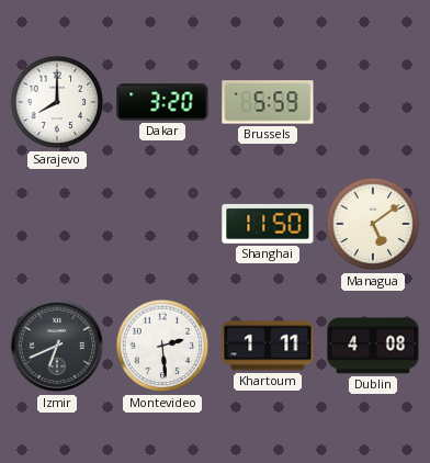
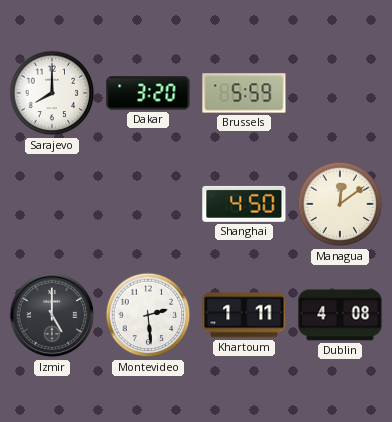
Shanghai: 11:50 -> 4:50 (244, 204)
Managua: 5:09 -> 12:09 (340, 204)
Izmir: 6:41 -> 5:00 (52, 315)
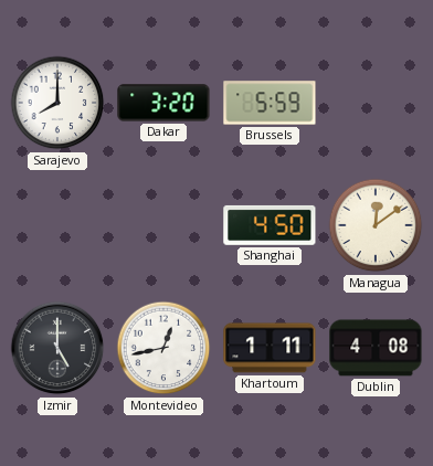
Montevideo: 2:29 -> 12:43 (163, 348)
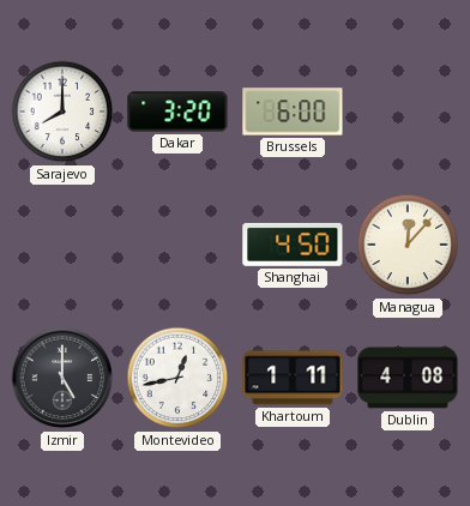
Brussels: 5:59 -> 6:00 (293, 112)
Managua: 12:09 -> 12:07 (408, 245)
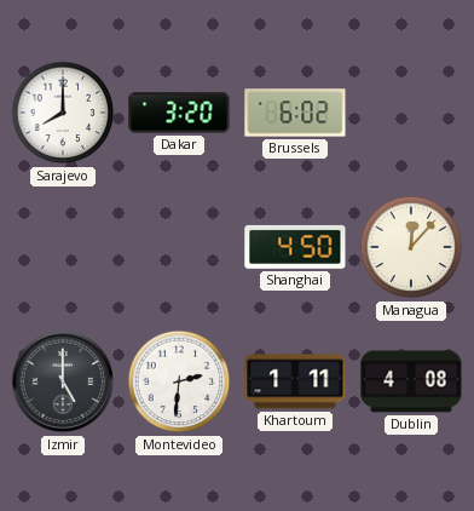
Brussels: 6:00 -> 6:02 (295, 113)
Montevideo: 12:43 -> 2:31 (179, 381)
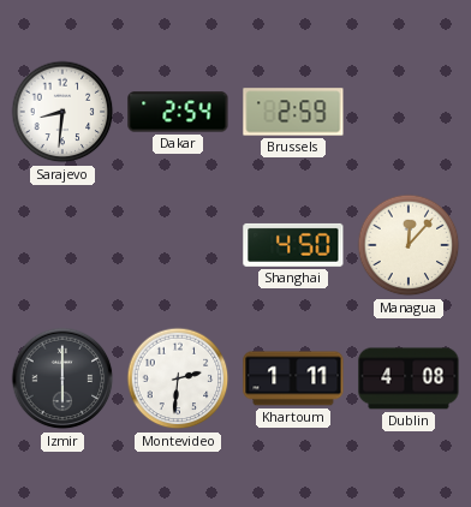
Sarajevo: 8:00 -> 8:31 (62, 112)
Dakar: 3:20 -> 2:54 (178, 112)
Brussels: 6:02 -> 2:59 (293, 112)
Izmir: 5:00 -> 6:00 (62, 378)
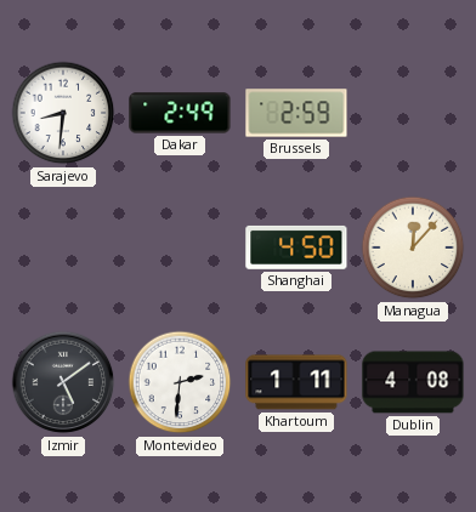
Dakar: 2:54 -> 2:49 (180, 113)
Izmir: 6:00 -> 5:09 (63, 382)
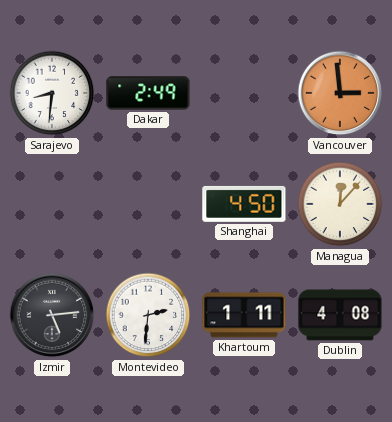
Brussels: 2:59 -> none (296, 113)
Vancouver: none -> 2:59 (340, 93)
Izmir: 5:09 -> 5:14 (52, 315)
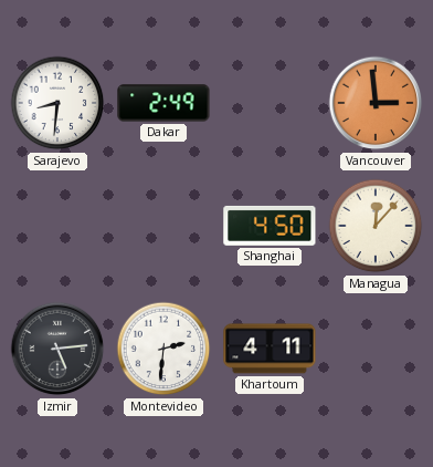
Khartoum: 1:11 -> 4:11 (270, 349)
Dublin: 4:08 -> none (340, 315)
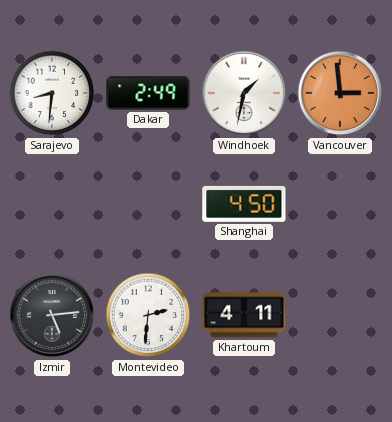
Windhoek: none -> 1:32 (244, 93)
Managua: 12:07 -> none (376, 226)
